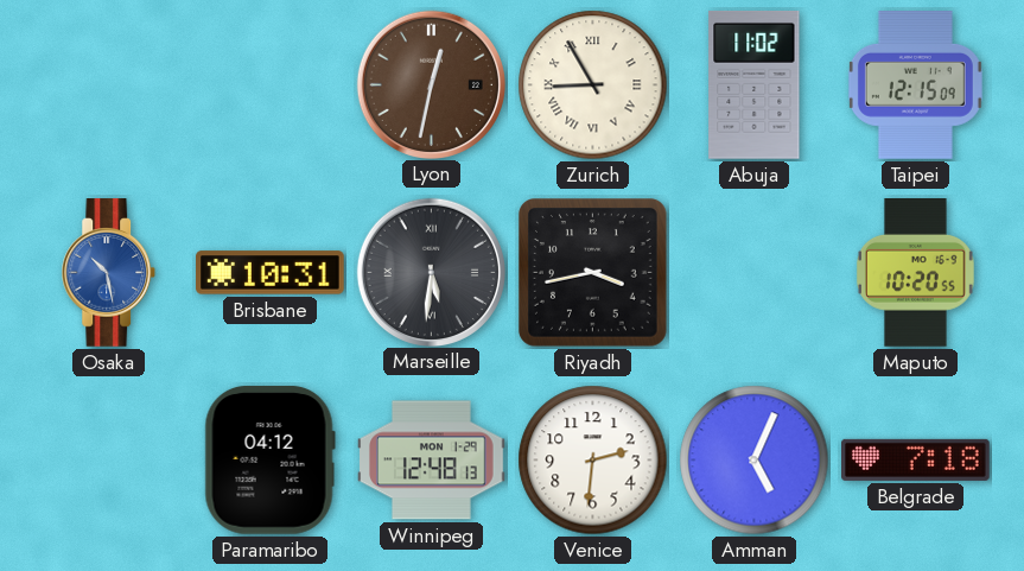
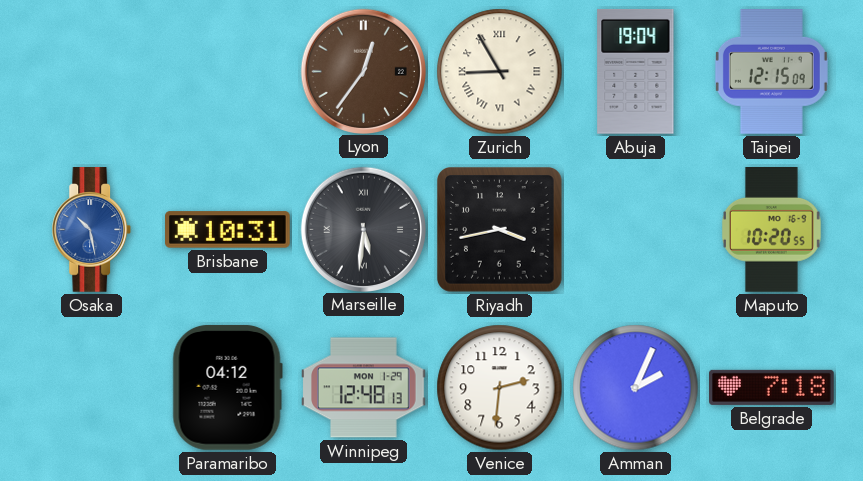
Lyon: 12:32 -> 12:36 (363, 71)
Abuja: 11:02 -> 19:04 (636, 72)
Amman: 5:04 -> 2:04 (636, 388)
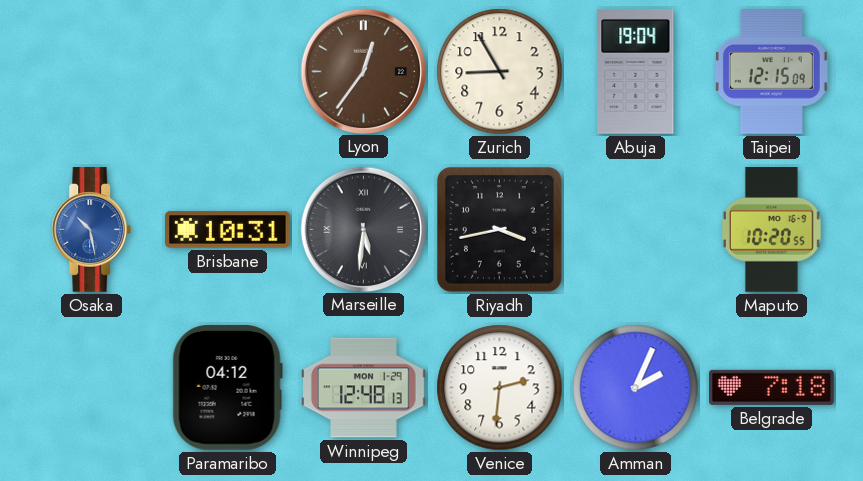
Zurich numerals: Roman -> Arabic (500, 72)
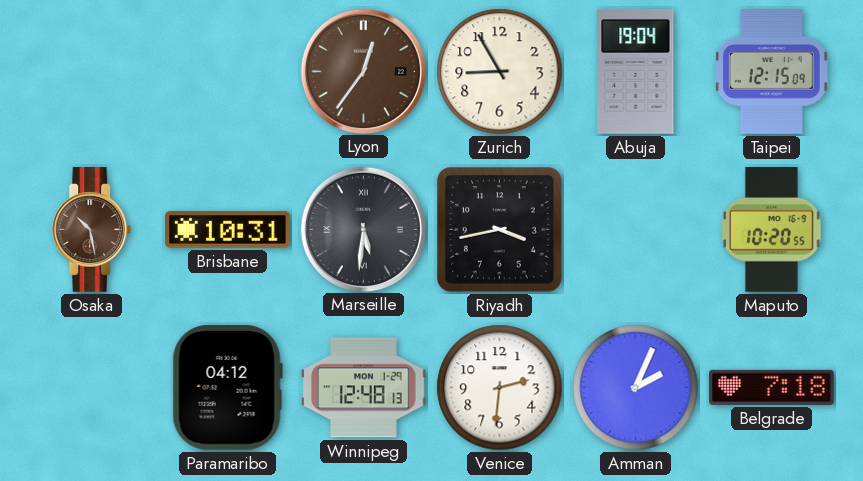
Osaka dial: blue -> brown (92, 230)
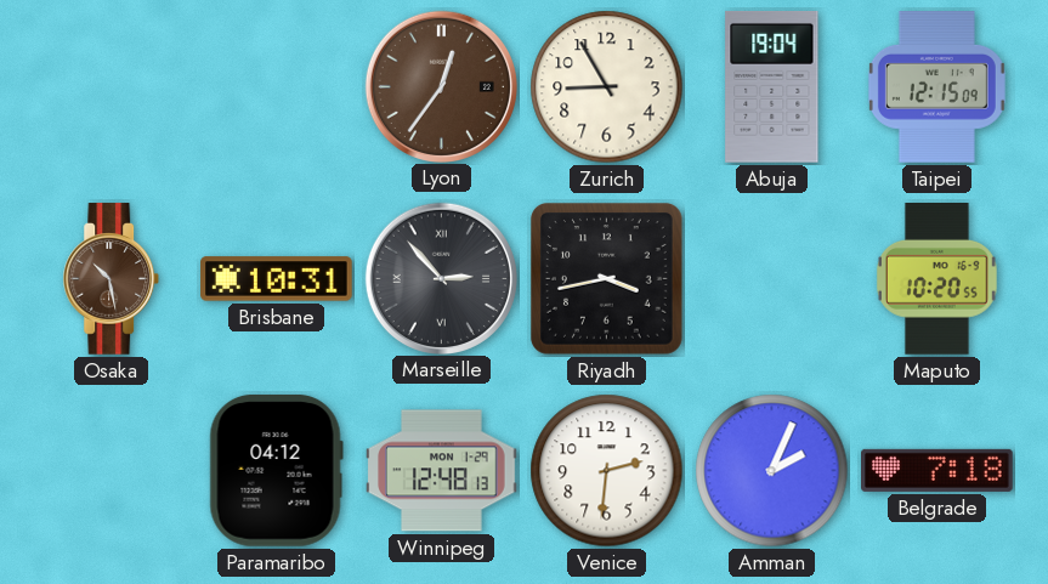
Marseille: 5:31 -> 2:53 (441, 278)
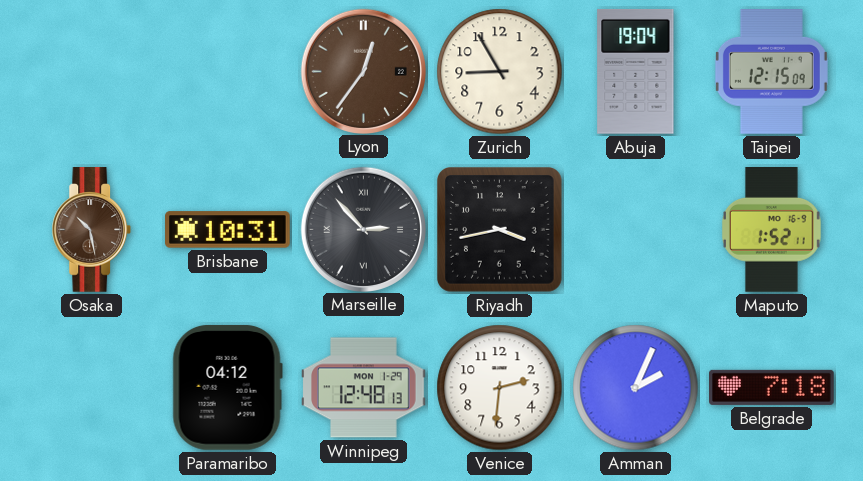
Maputo: 10:20 -> 1:52 (772, 230)
